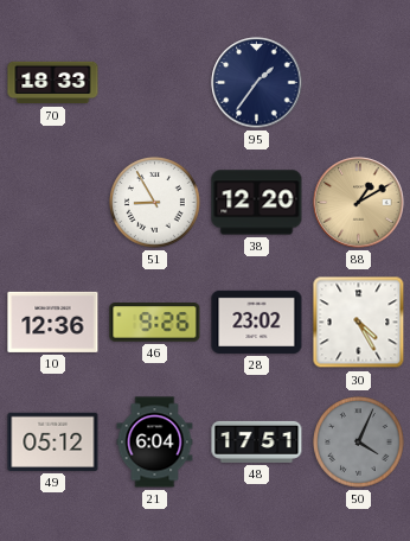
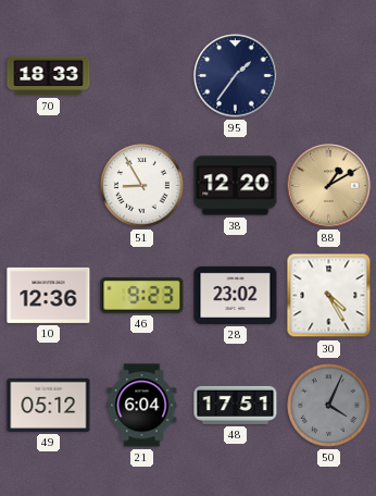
46: 9:26 -> 9:23 (142, 296)
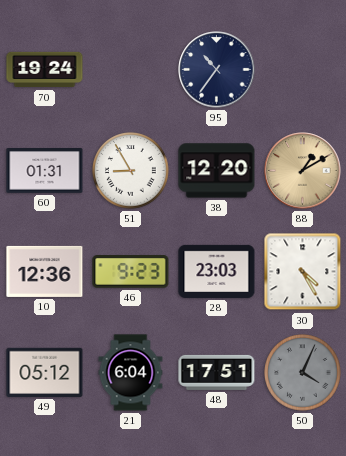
70: 18:33 -> 19:24 (45, 70)
95: 1:36 -> 10:36 (217, 70)
60: none -> 01:31 (45, 171)
28: 23:02 -> 23:03 (217, 271)
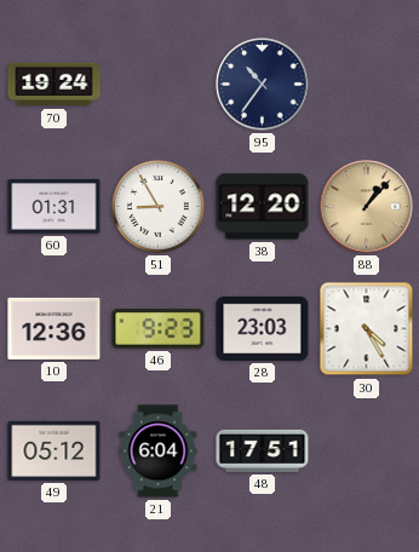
88: 1:10 -> 1:07 (367, 207)
50: 4:04 -> none (303, 373)
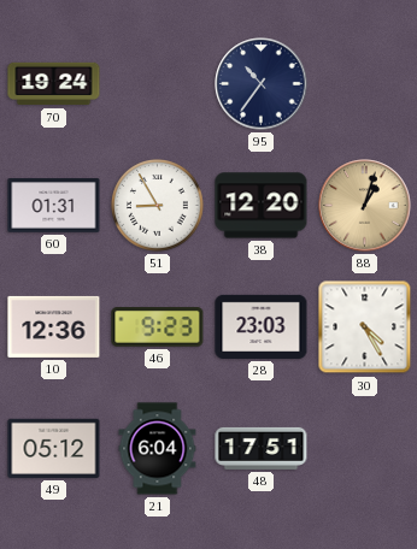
88: 1:07 -> 1:03 (365, 206)
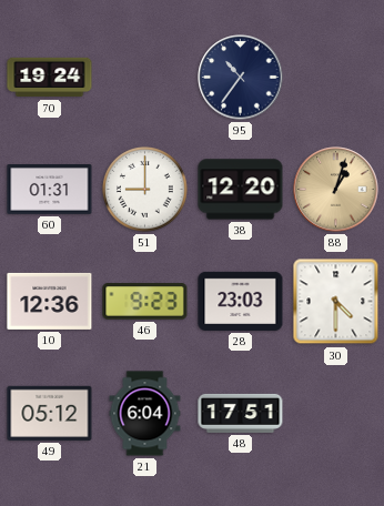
51: 8:55 -> 9:00 (145, 190)
30: 4:25 -> 4:30 (336, 302)
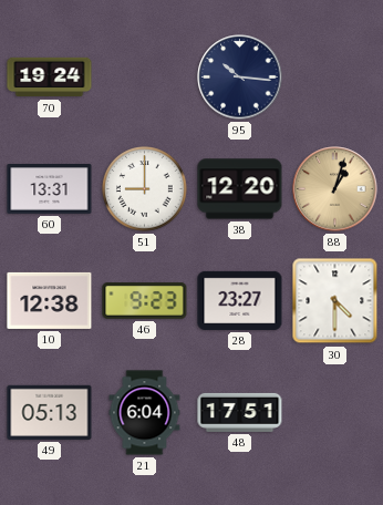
95: 10:36 -> 10:16 (240, 78)
60: 01:31 -> 13:31 (50, 189)
10: 12:36 -> 12:38 (50, 300)
28: 23:03 -> 23:27 (240, 300)
49: 05:12 -> 05:13 (50, 412)
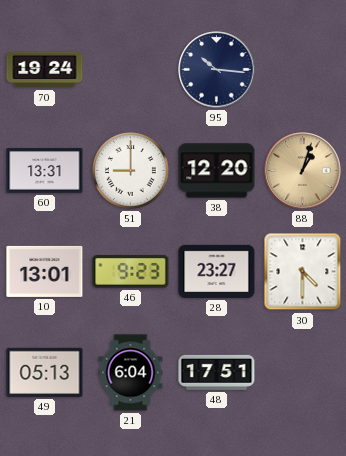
10: 12:38 -> 13:01 (45, 271)
